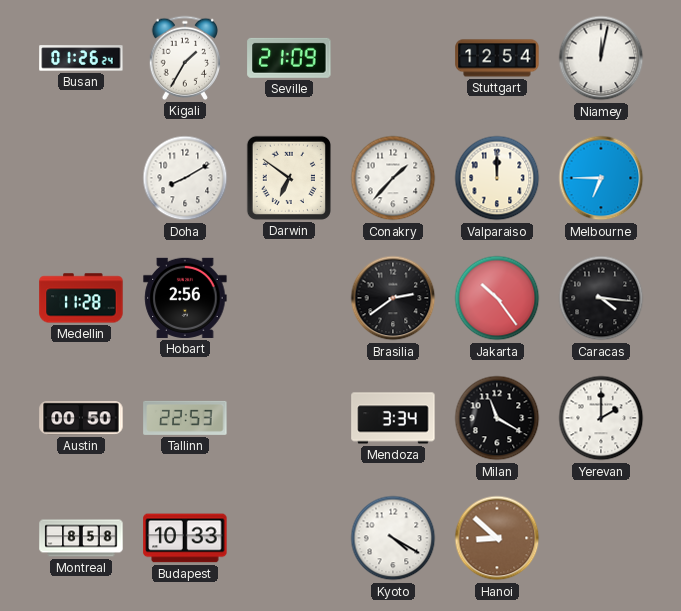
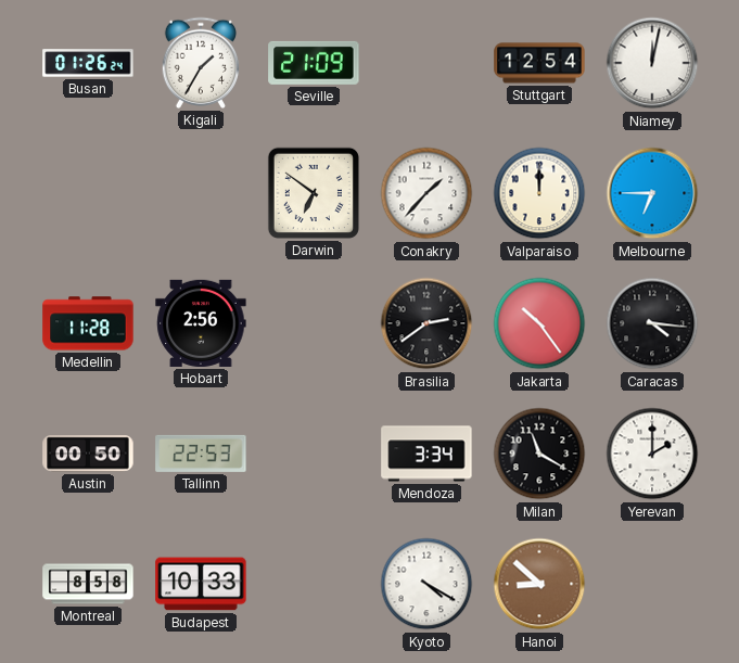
Doha: 8:10 -> none (185, 178)
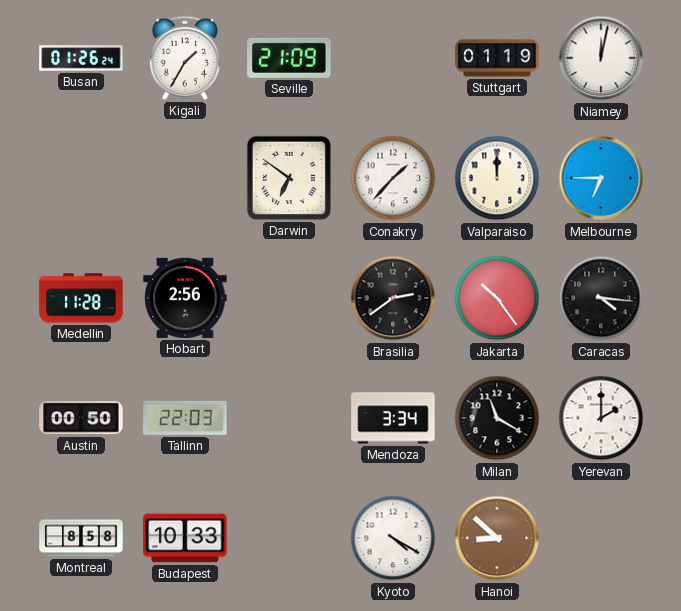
Stuttgart: 12:54 -> 01:19 (497, 58)
Tallinn: 22:53 -> 22:03 (185, 418)
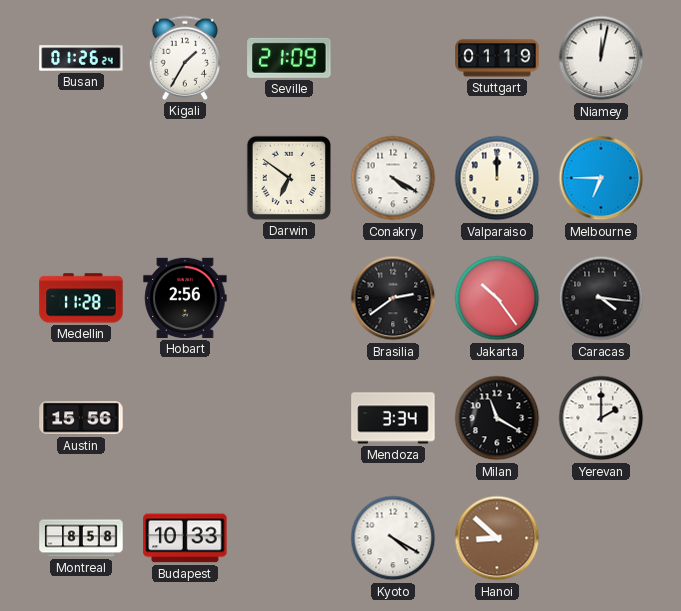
Conakry: 1:37 -> 4:20 (393, 178)
Austin: 00:50 -> 15:56 (81, 418)
Tallinn: 22:03 -> none (185, 418)
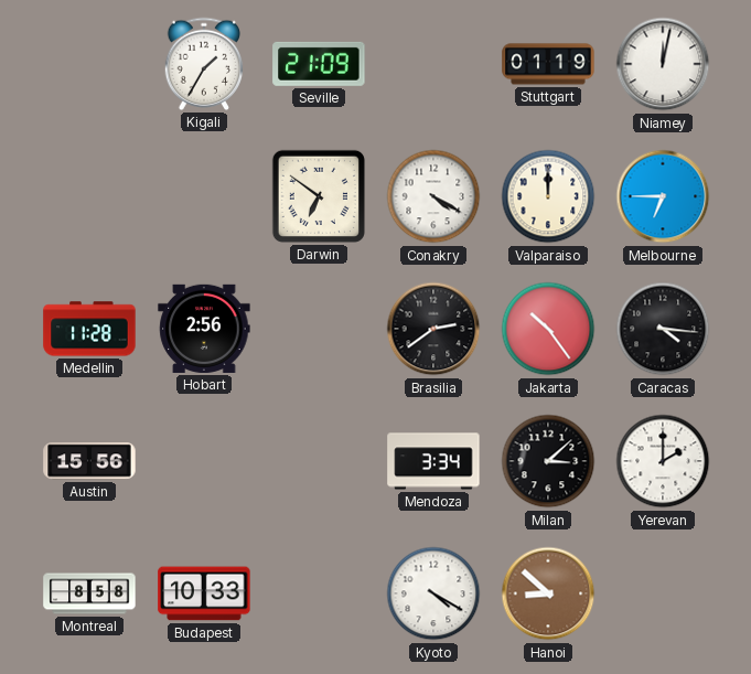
Busan: 01:26 -> none (81, 58)
Milan: 11:20 -> 3:08 (548, 461)
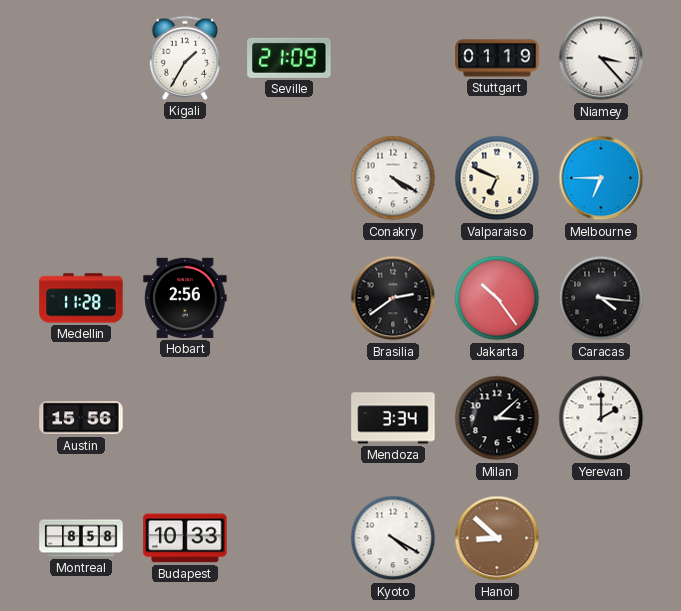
Niamey: 12:02 -> 3:23 (601, 58)
Darwin: 6:51 -> none (319, 196)
Valparaiso: 12:00 -> 6:49 (497, 178)
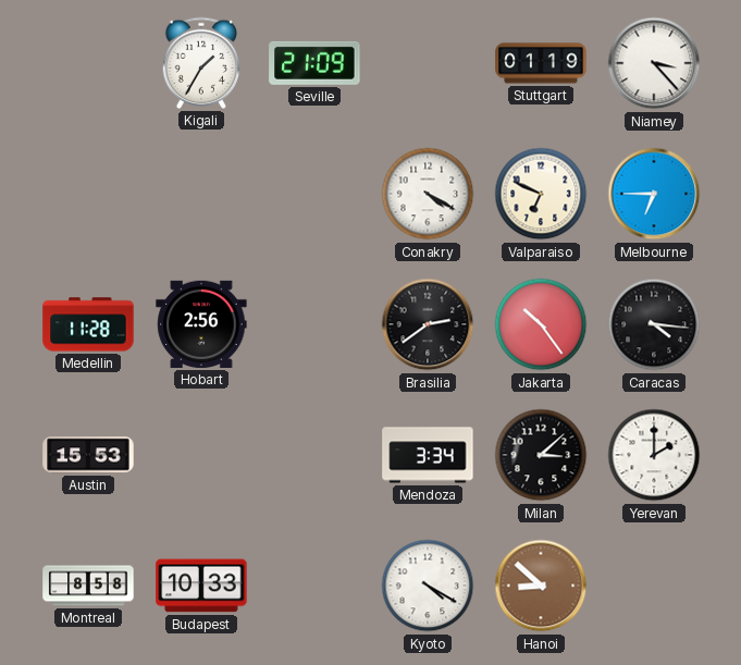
Austin: 15:56 -> 15:53 (88, 455)
